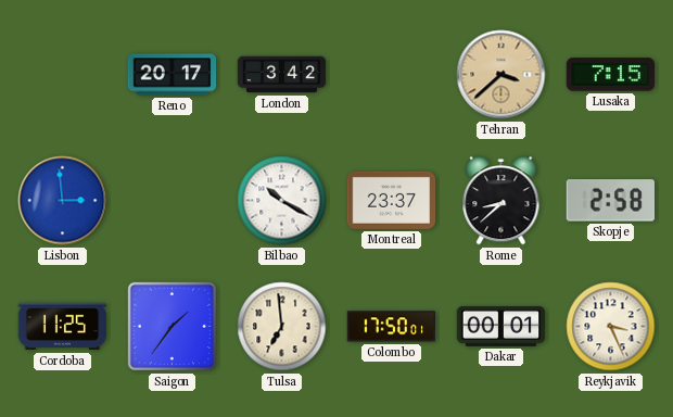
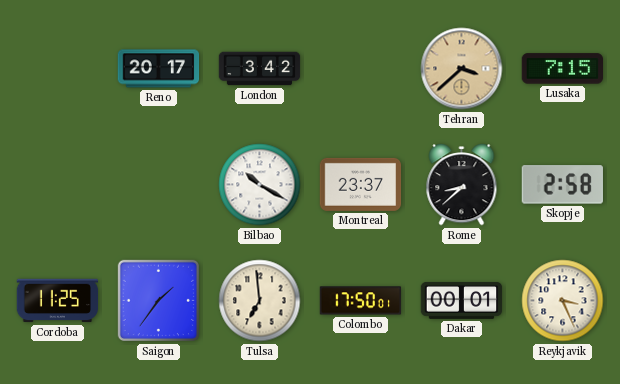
Lisbon: 2:59 -> none (63, 201)
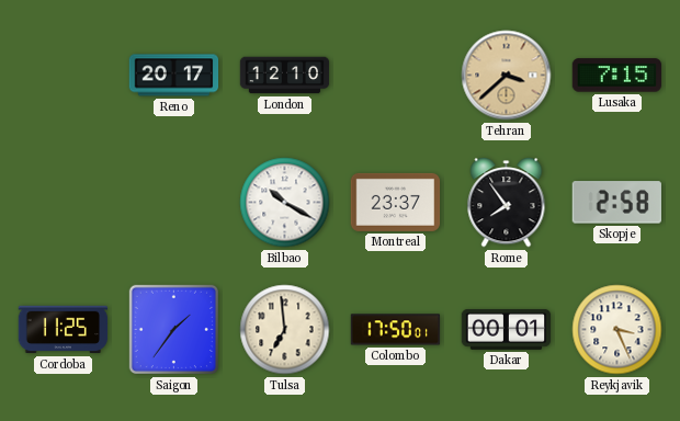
London: 3:42 -> 12:10 (285, 76)
Rome: 8:38 -> 7:54 (507, 203)
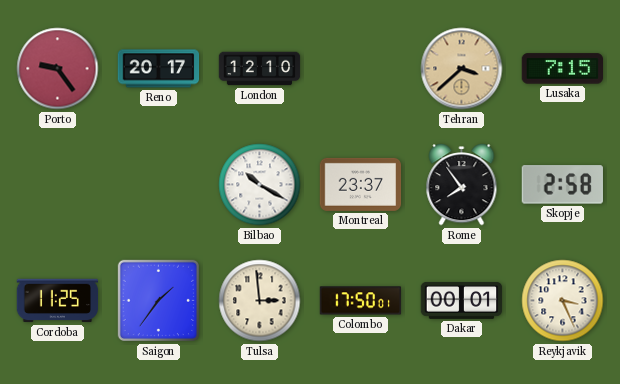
Porto: none -> 9:24 (58, 69)
Tulsa: 6:59 -> 2:59 (260, 301)
